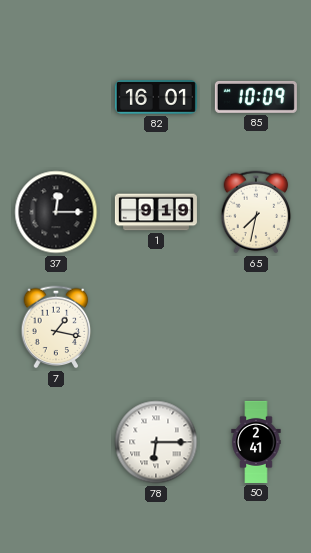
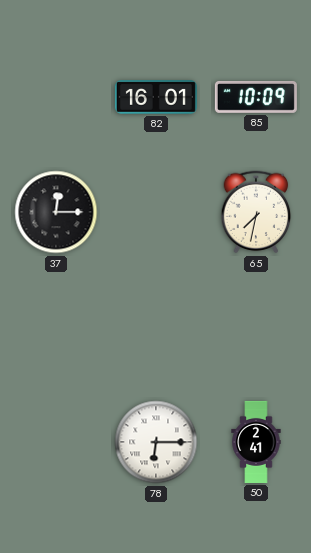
1: 9:19 -> none (156, 212)
7: 1:17 -> none (56, 327)
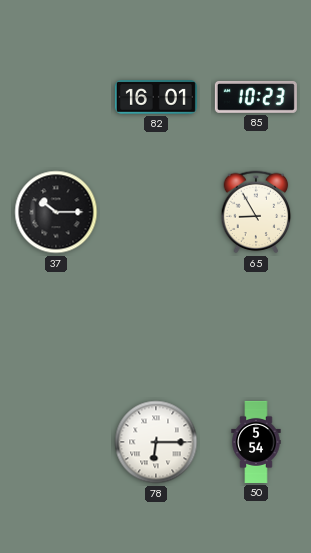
85: 10:09 -> 10:23 (256, 97)
37: 12:15 -> 10:15 (56, 212)
65: 7:32 -> 8:55 (256, 212)
50: 2:41 -> 5:54 (256, 442)
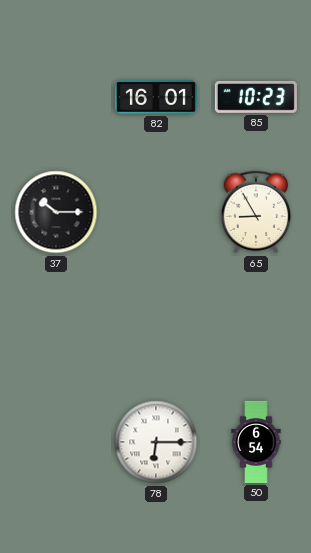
50: 5:54 -> 6:54 (256, 442)
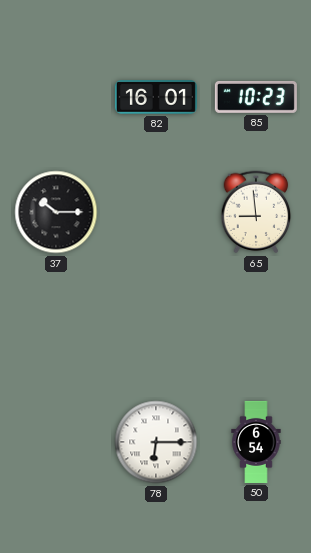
65: 8:55 -> 8:59 (256, 212)
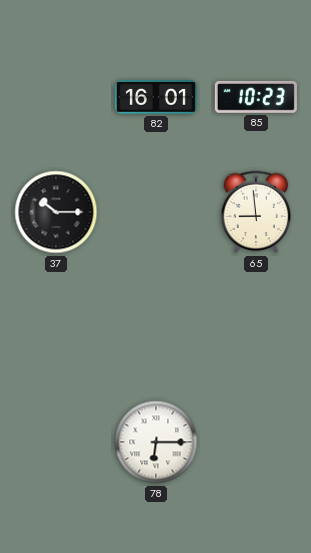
50: 6:54 -> none (256, 442)
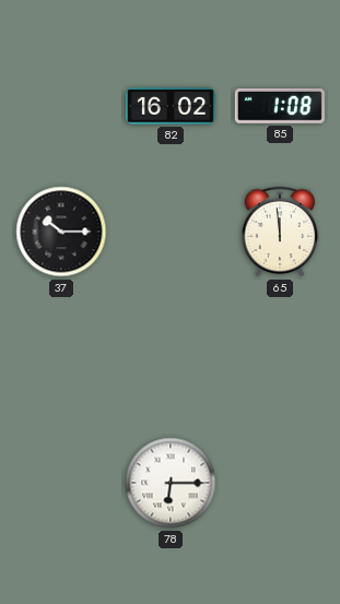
82: 16:01 -> 16:02 (171, 106)
85: 10:23 -> 1:08 (280, 106)
65: 8:59 -> 11:59 (280, 232)
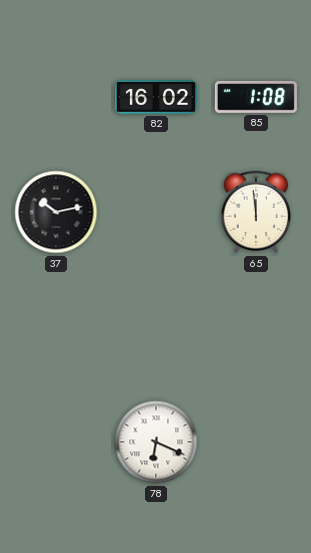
37: 10:15 -> 10:13 (56, 212)
78: 6:15 -> 6:19 (156, 442)
